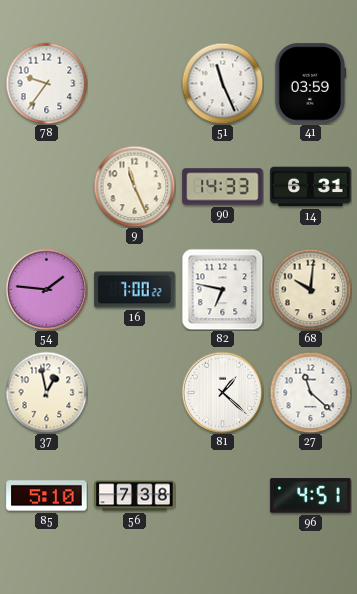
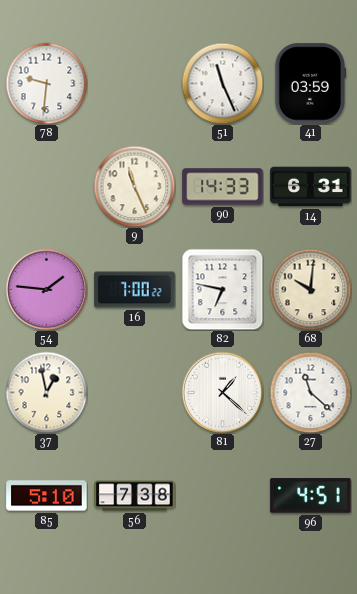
78: 9:36 -> 9:31 (46, 83)
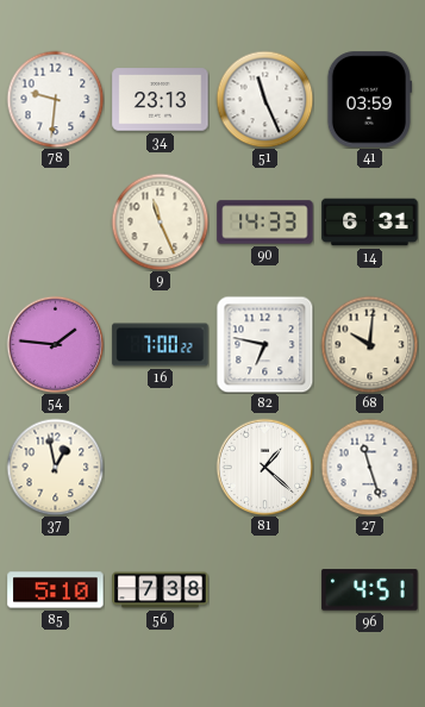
34: none -> 23:13 (161, 100)
27: 11:22 -> 11:27 (369, 467)
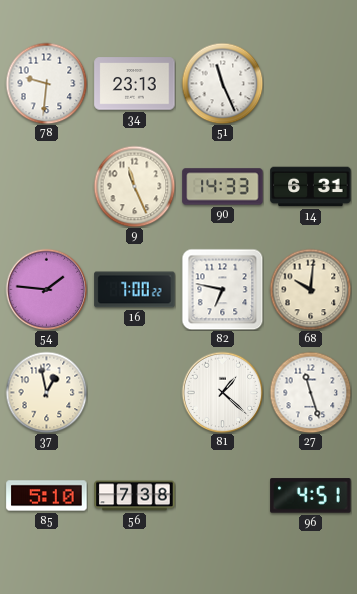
41: 03:59 -> none (368, 100)
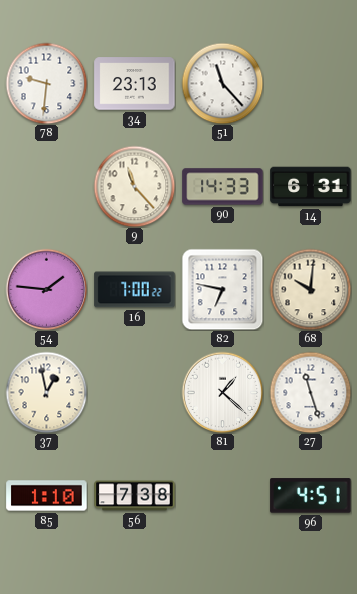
51: 11:26 -> 11:23 (222, 83)
9: 11:26 -> 11:23 (134, 186)
85: 5:10 -> 1:10 (47, 496)
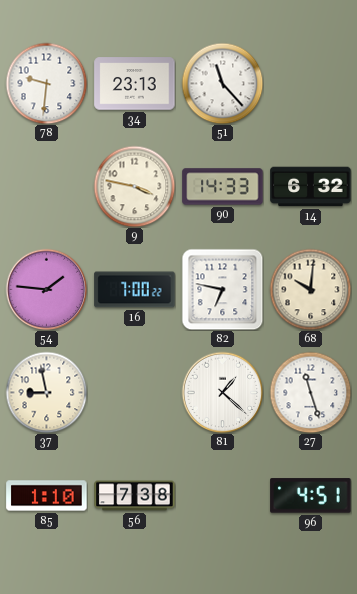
9: 11:23 -> 3:47 (134, 186)
14: 6:31 -> 6:32 (311, 187)
37: 12:58 -> 8:58 (46, 392)
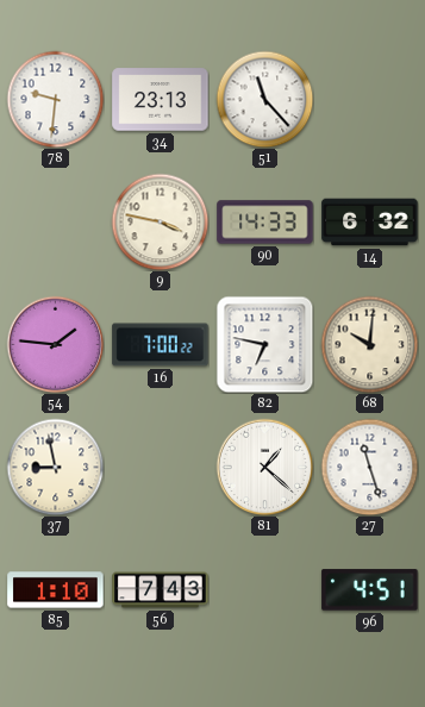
56: 7:38 -> 7:43 (161, 590)
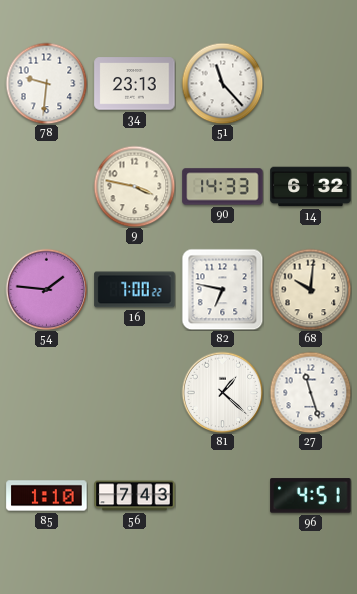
37: 8:58 -> none (55, 467)
